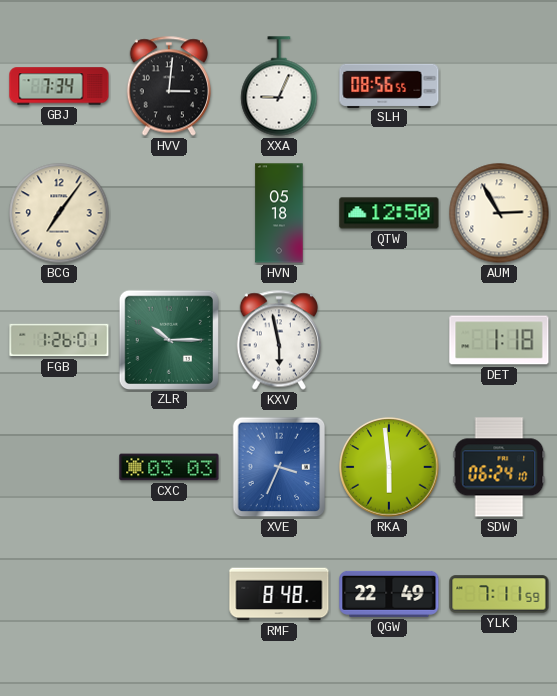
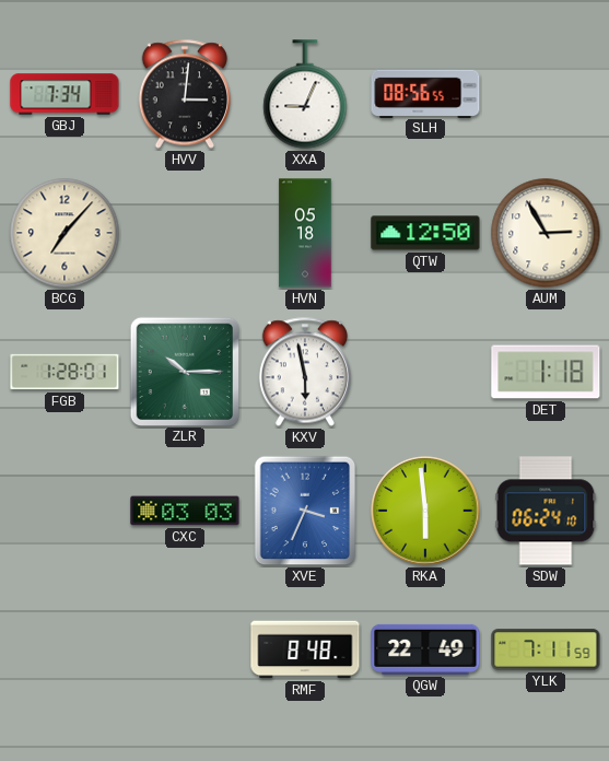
BCG: 7:06 -> 7:07 (65, 233)
FGB: 1:26 -> 1:28 (65, 372)
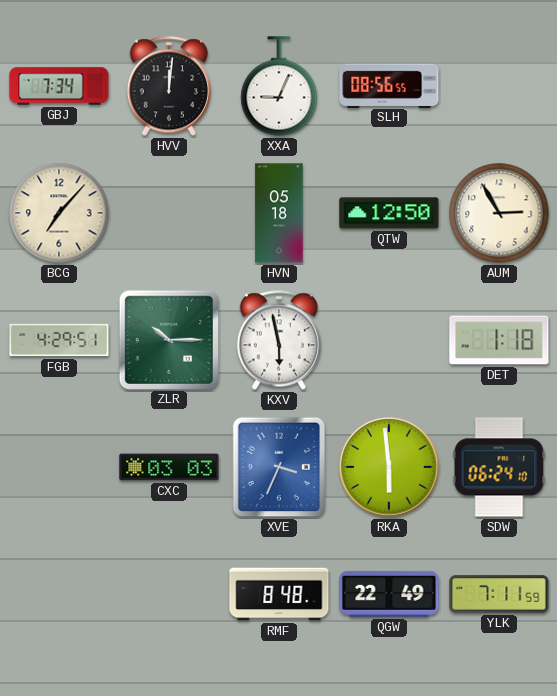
HVV: 3:01 -> 12:01 (168, 86)
FGB: 1:28 -> 4:29 (59, 340)
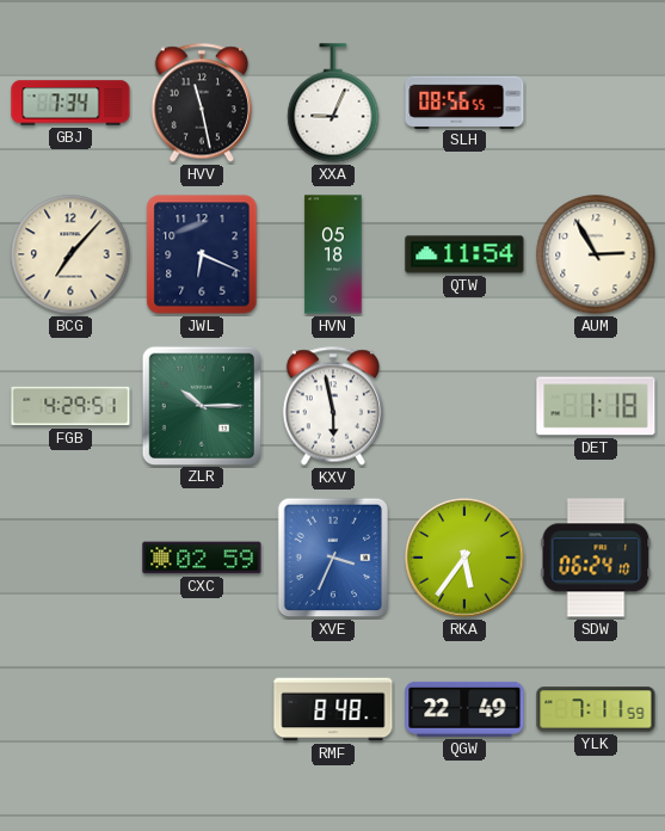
HVV: 12:01 -> 11:28 (201, 103)
JWL: none -> 6:19 (202, 254)
QTW: 12:50 -> 11:54 (464, 254)
CXC: 03:03 -> 02:59 (202, 558)
RKA: 5:59 -> 5:36 (464, 558)
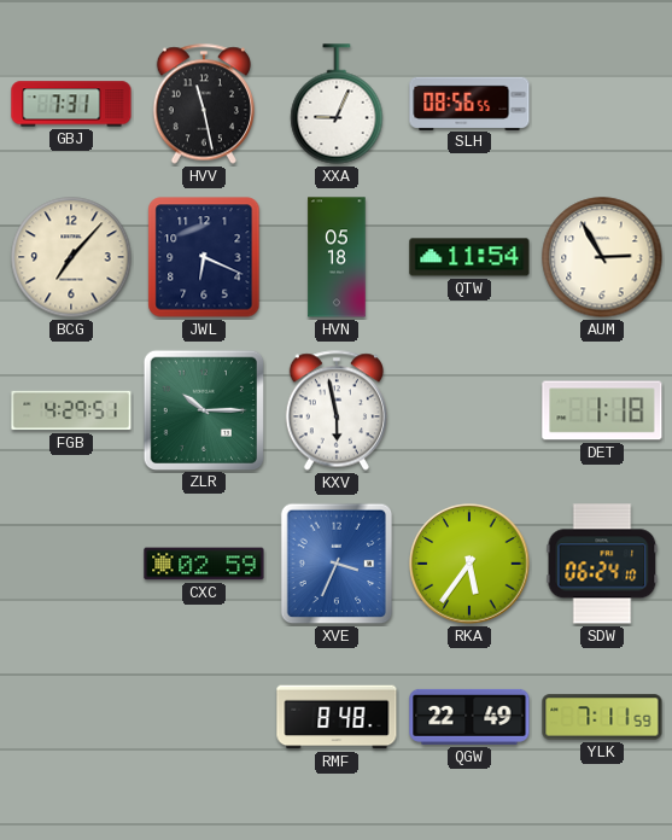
GBJ: 7:34 -> 7:31 (71, 104)
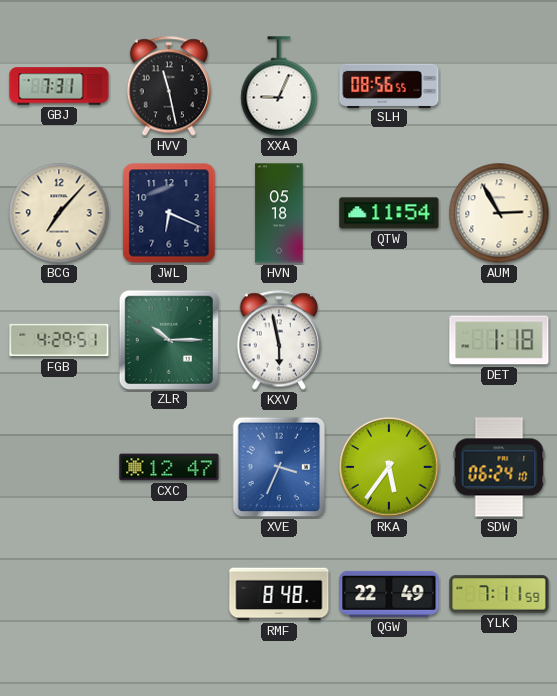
CXC: 02:59 -> 12:47 (169, 467)
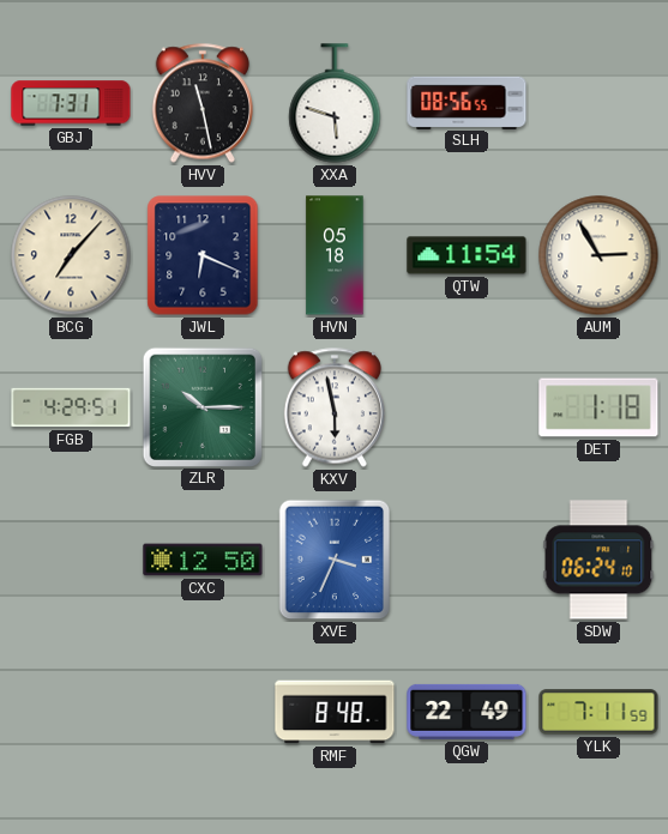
XXA: 9:04 -> 5:48 (335, 103)
CXC: 12:47 -> 12:50 (203, 560)
RKA: 5:36 -> none (389, 467)
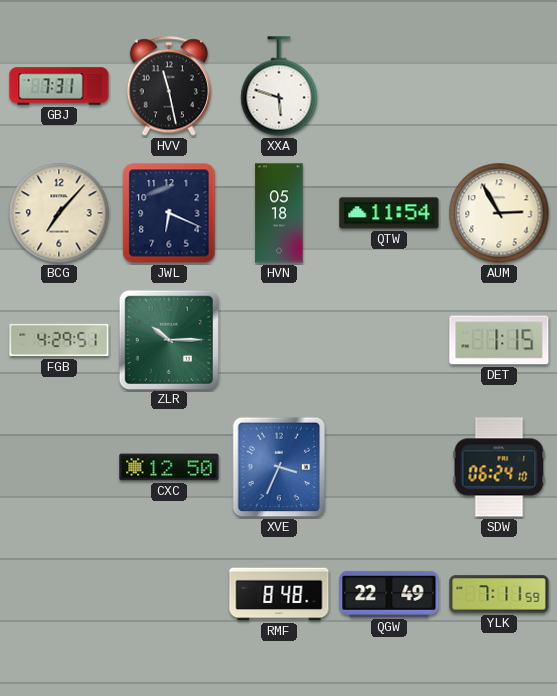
SLH: 08:56 -> none (467, 102)
KXV: 5:58 -> none (333, 407)
DET: 1:18 -> 1:15 (499, 340)
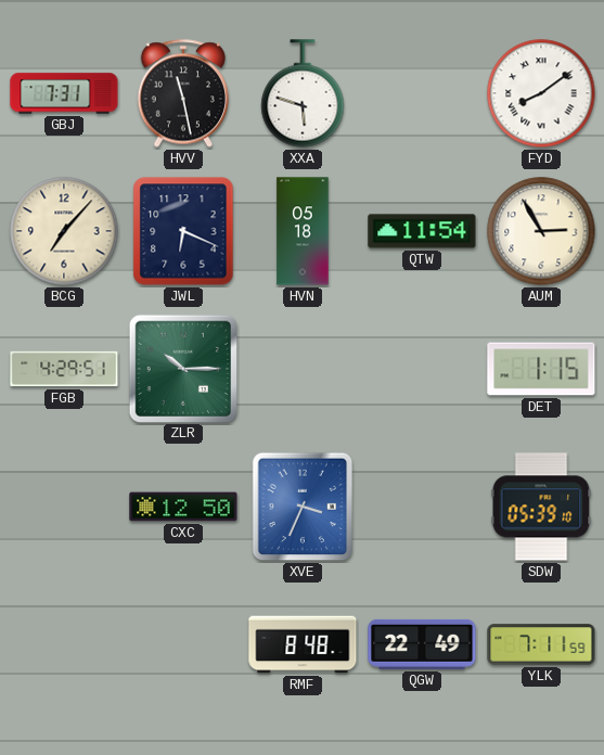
FYD: none -> 8:09 (541, 93)
SDW: 06:24 -> 05:39 (541, 507)
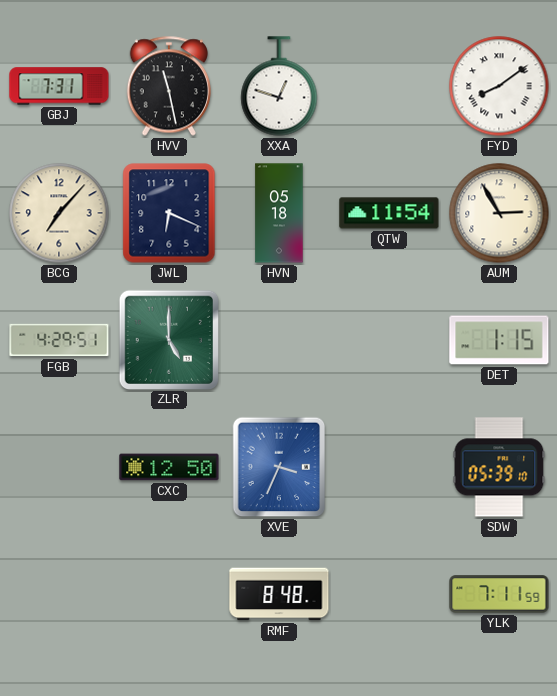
XXA: 5:48 -> 12:48 (279, 86)
ZLR: 10:15 -> 5:00 (168, 339)
QGW: 22:49 -> none (422, 644)
